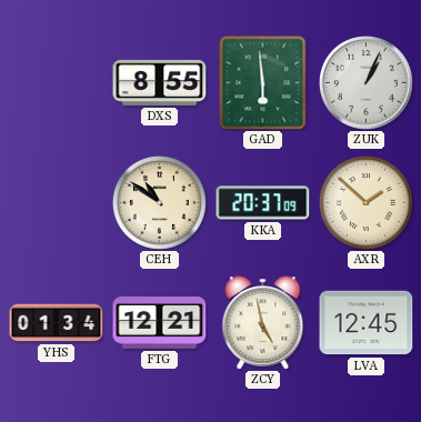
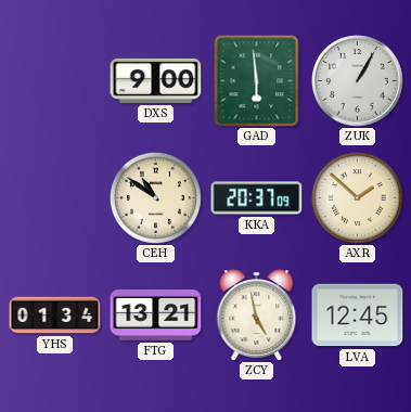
DXS: 8:55 -> 9:00 (156, 80)
ZUK: 1:04 -> 1:05 (358, 81)
FTG: 12:21 -> 13:21 (156, 316)
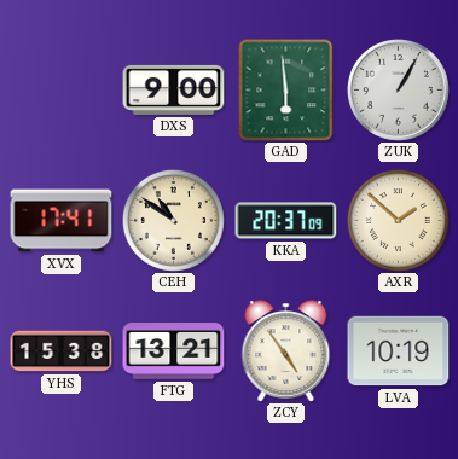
XVX: none -> 17:41 (62, 221)
YHS: 01:34 -> 15:38 (62, 351)
ZCY: 4:58 -> 4:54 (286, 351)
LVA: 12:45 -> 10:19 (399, 351)
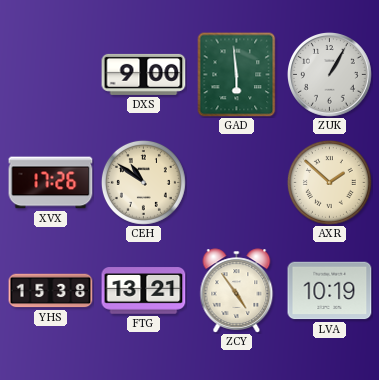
XVX: 17:41 -> 17:26 (51, 183)
KKA: 20:37 -> none (286, 221)
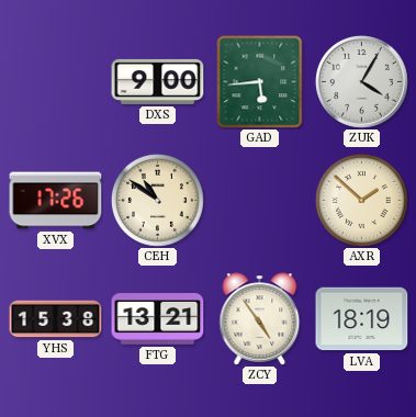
GAD: 5:59 -> 5:44 (260, 81)
ZUK: 1:05 -> 4:05 (362, 82)
LVA: 10:19 -> 18:19 (362, 319)
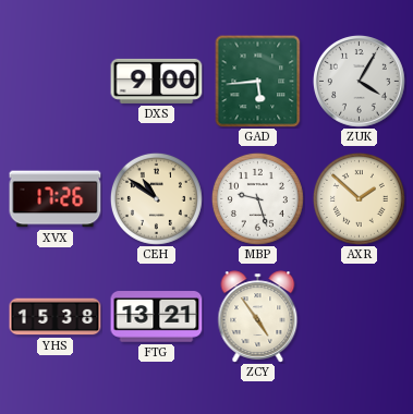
MBP: none -> 9:27 (257, 198)
LVA: 18:19 -> none (362, 319)
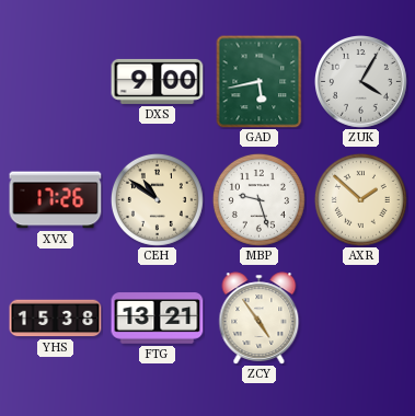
GAD: 5:44 -> 5:43 (260, 81)
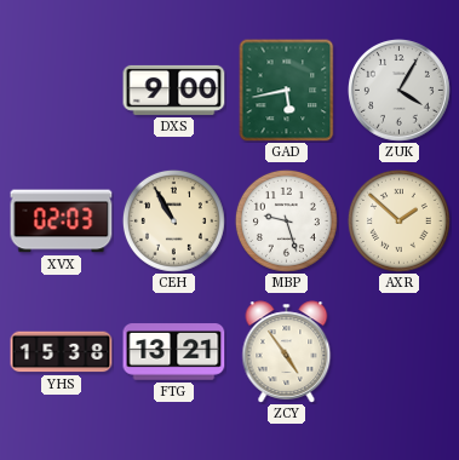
XVX: 17:26 -> 02:03 (62, 222)
CEH: 10:51 -> 10:55 (173, 220)
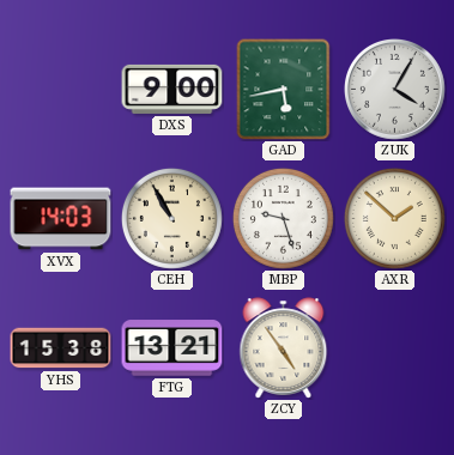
XVX: 02:03 -> 14:03 (61, 219)
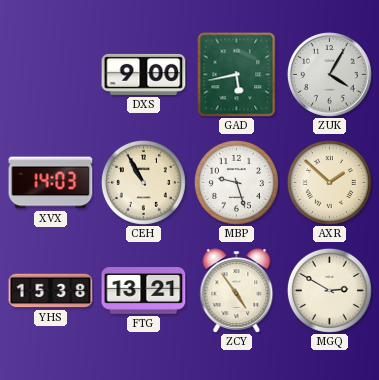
MGQ: none -> 2:50 (329, 290)
